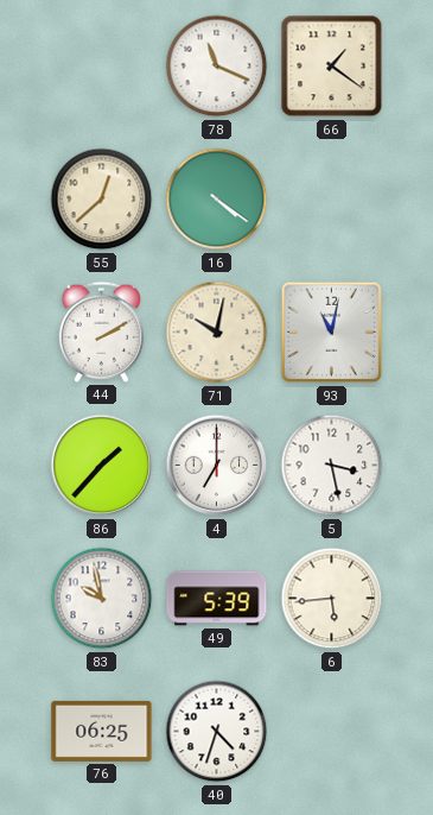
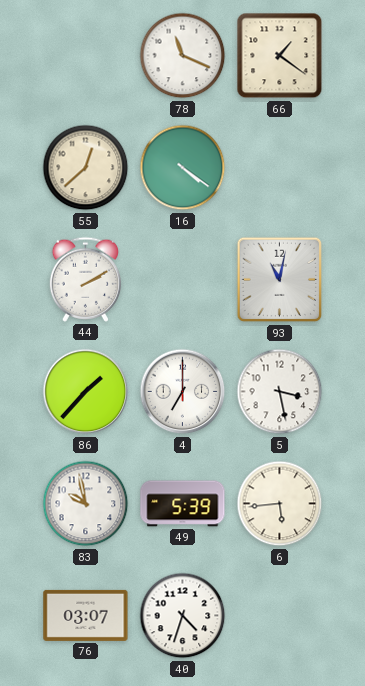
71: 10:02 -> none (217, 333)
76: 06:25 -> 03:07 (86, 615)
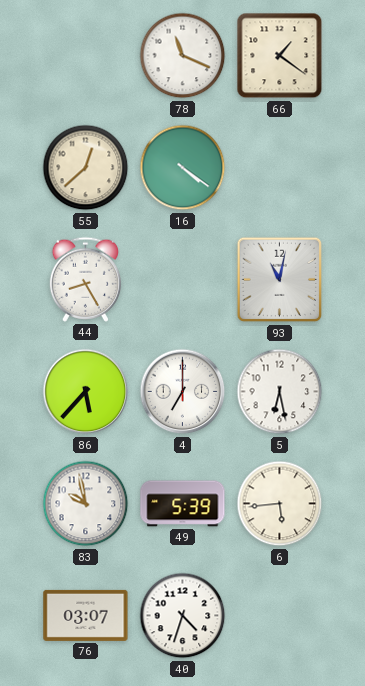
44: 2:10 -> 8:25 (85, 279)
86: 1:37 -> 5:37 (86, 392)
5: 3:28 -> 6:28 (280, 392)
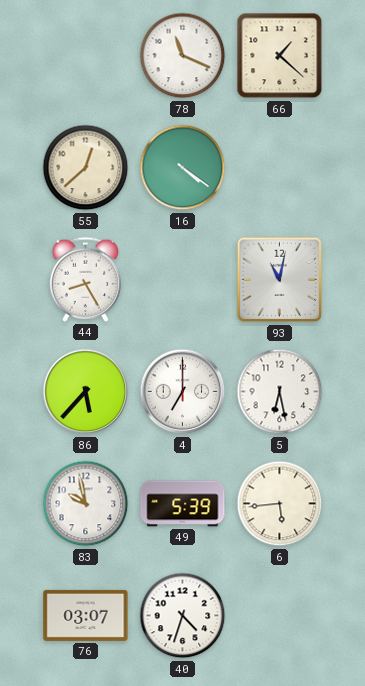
66: 1:21 -> 1:22 (280, 56)
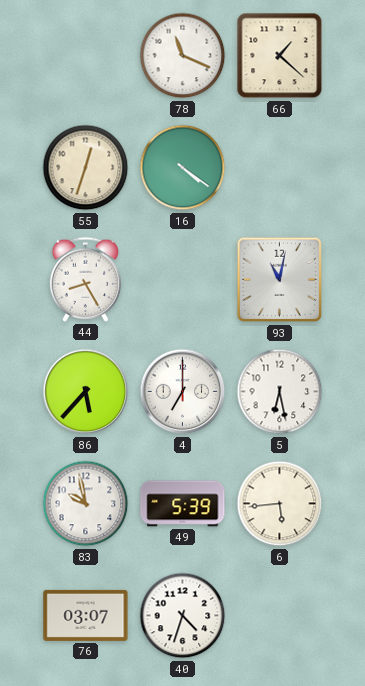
55: 12:38 -> 12:33 (86, 168)
